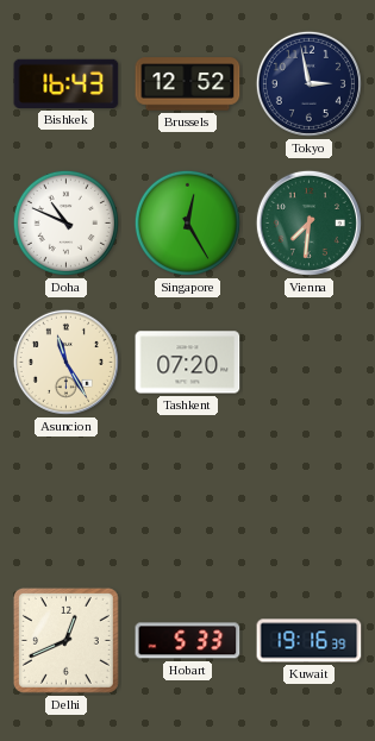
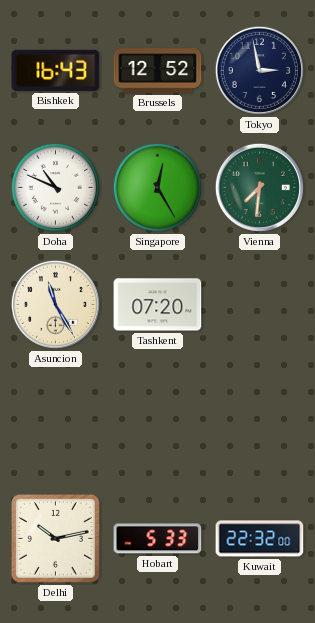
Delhi: 12:41 -> 10:13 (55, 538)
Kuwait: 19:16 -> 22:32 (260, 539)
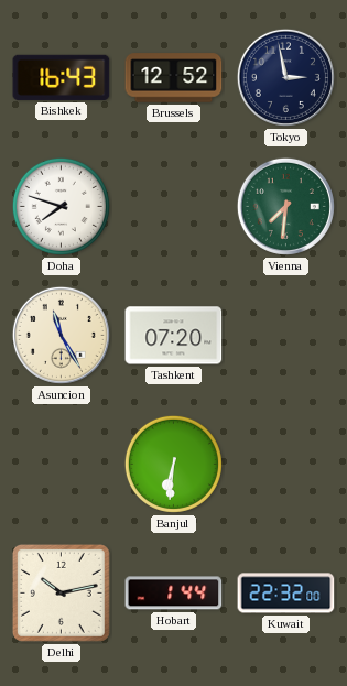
Doha: 10:49 -> 7:48 (61, 206)
Singapore: 12:25 -> none (157, 187)
Banjul: none -> 6:31 (173, 464)
Hobart: 5:33 -> 1:44 (174, 594)
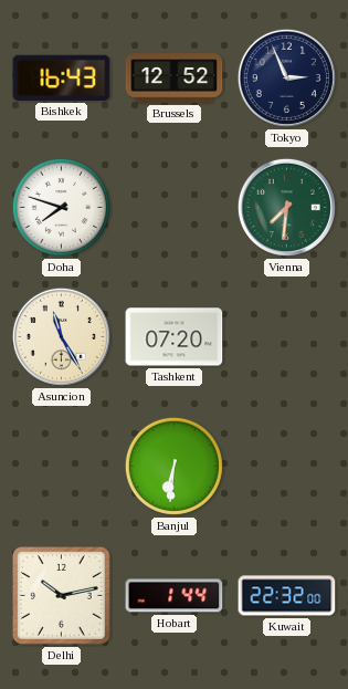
Tokyo: 2:58 -> 2:56 (286, 77)
